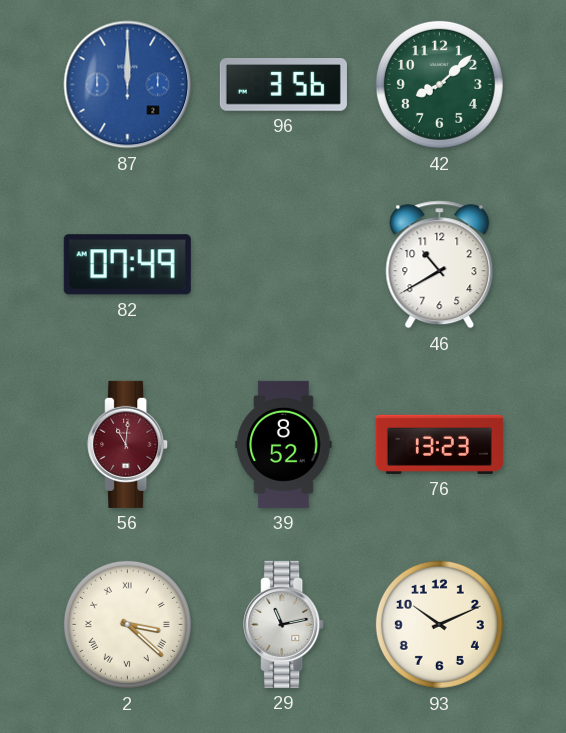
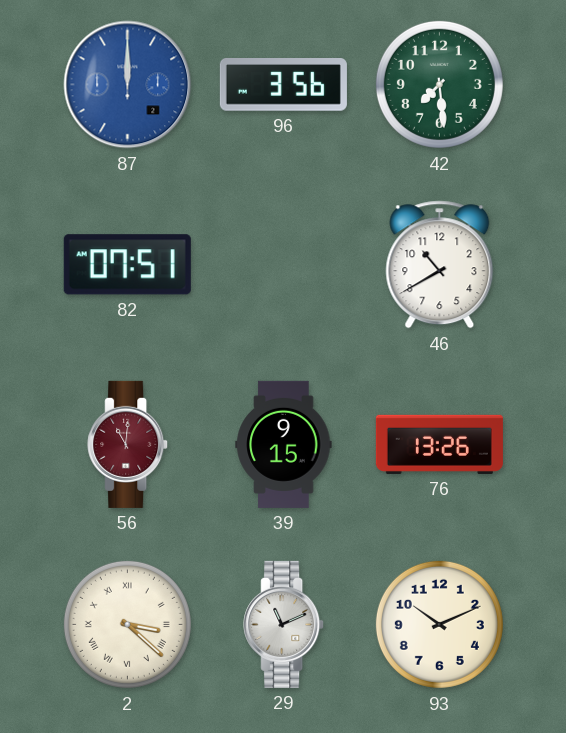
42: 8:08 -> 7:29 (439, 84)
82: 07:49 -> 07:51 (127, 265)
39: 8:52 -> 9:15 (284, 444)
76: 13:23 -> 13:26 (439, 444)
29: 11:13 -> 11:11 (284, 624)
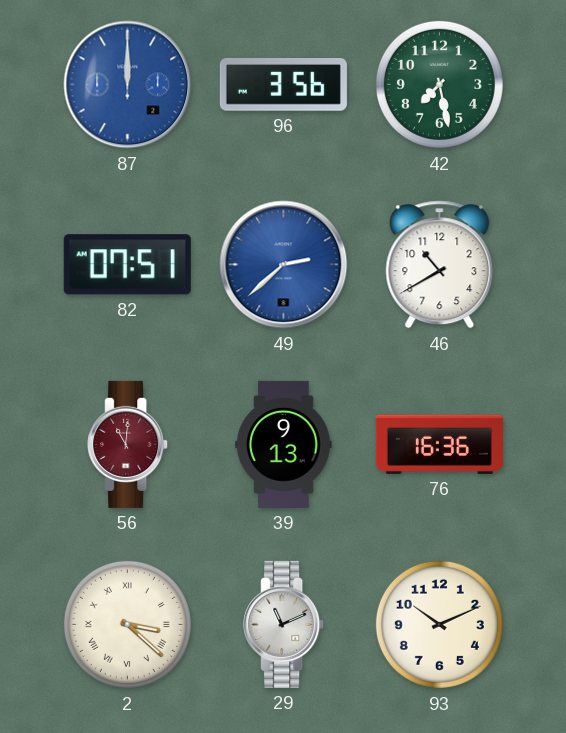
42: 7:29 -> 7:28 (439, 84)
49: none -> 2:38 (284, 265)
39: 9:15 -> 9:13 (284, 444)
76: 13:26 -> 16:36 (439, 444)
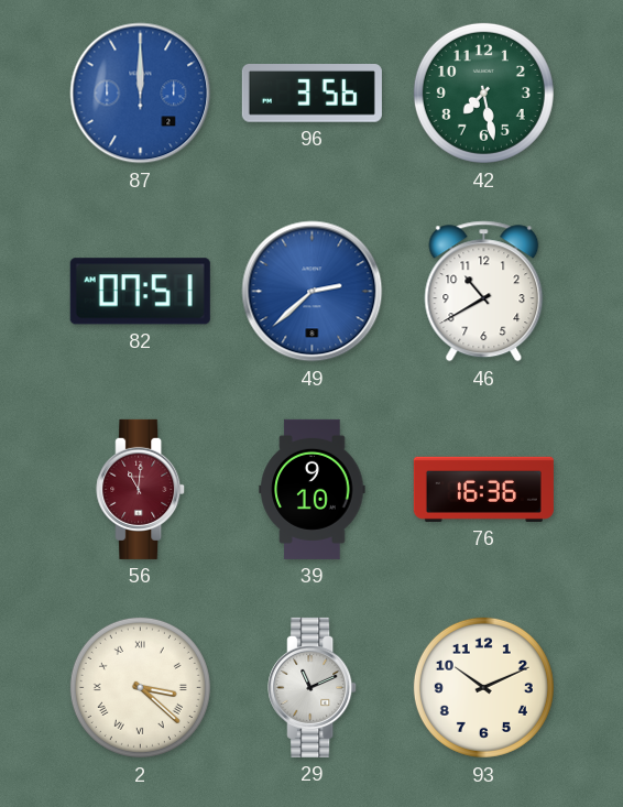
39: 9:13 -> 9:10 (313, 489)
